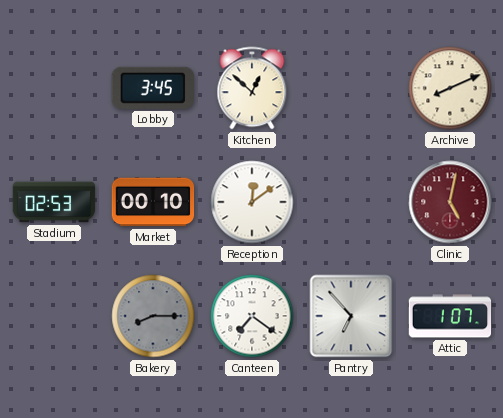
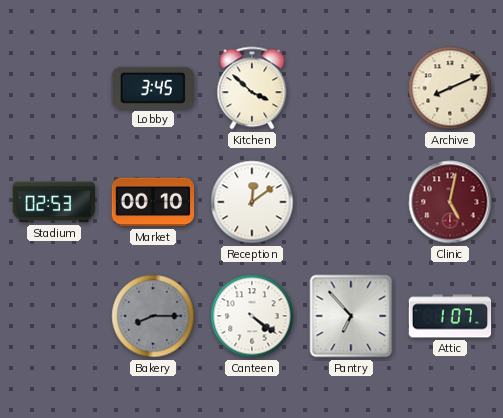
Kitchen: 12:52 -> 3:52 (252, 88)
Canteen: 7:21 -> 4:21 (252, 316)
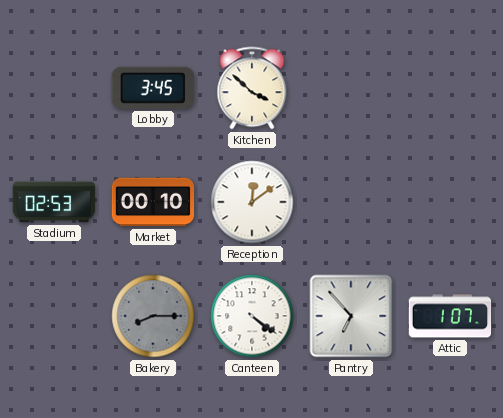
Archive: 8:11 -> none (450, 88)
Clinic: 5:02 -> none (450, 202)
